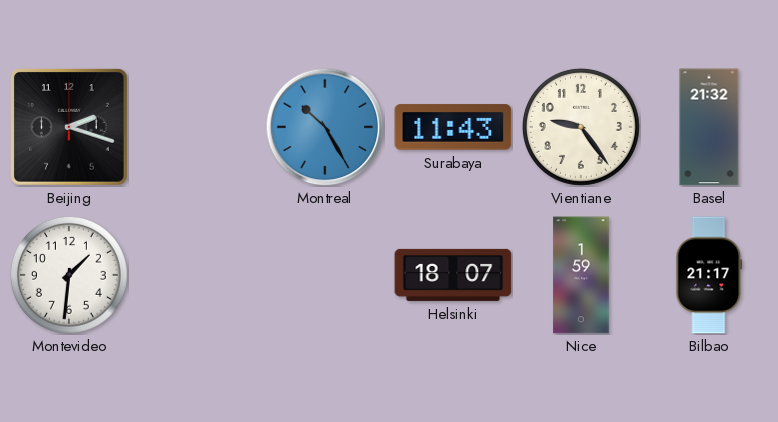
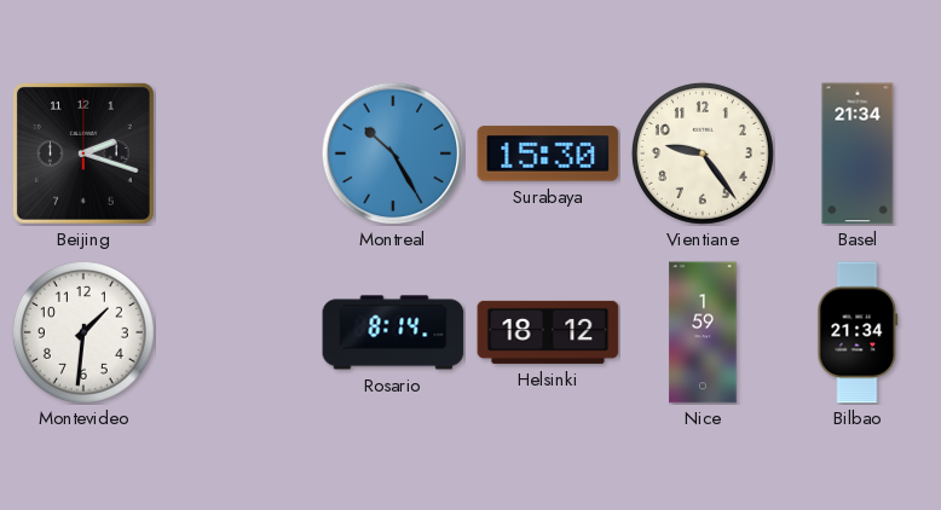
Surabaya: 11:43 -> 15:30 (548, 153)
Basel: 21:32 -> 21:34 (858, 153)
Rosario: none -> 8:14 (393, 332)
Helsinki: 18:07 -> 18:12 (548, 332)
Bilbao: 21:17 -> 21:34 (858, 332)
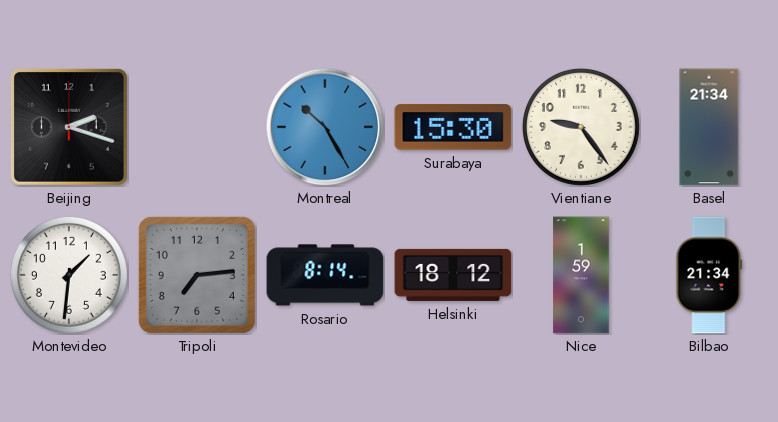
Tripoli: none -> 7:14 (197, 275)
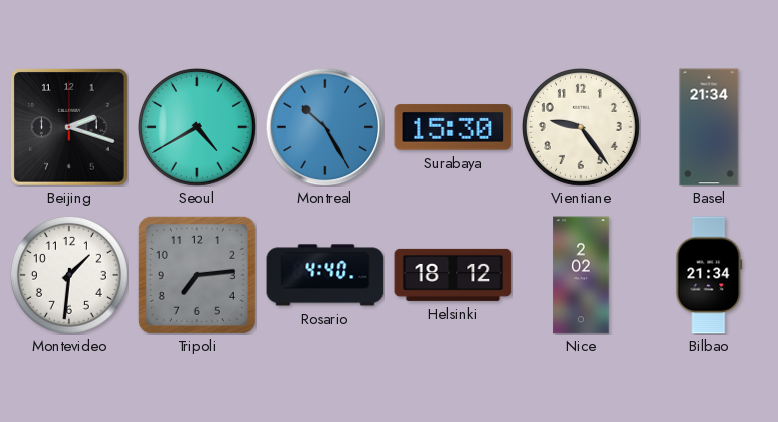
Seoul: none -> 4:40 (197, 127)
Rosario: 8:14 -> 4:40 (325, 275)
Nice: 1:59 -> 2:02 (581, 275)
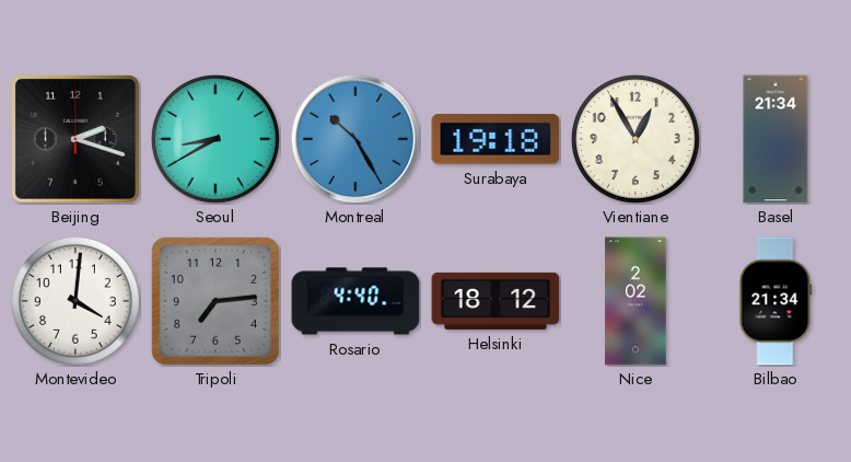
Seoul: 4:40 -> 8:40 (215, 139)
Surabaya: 15:30 -> 19:18 (496, 139)
Vientiane: 9:24 -> 12:55 (636, 139)
Montevideo: 1:31 -> 4:01 (75, 301)
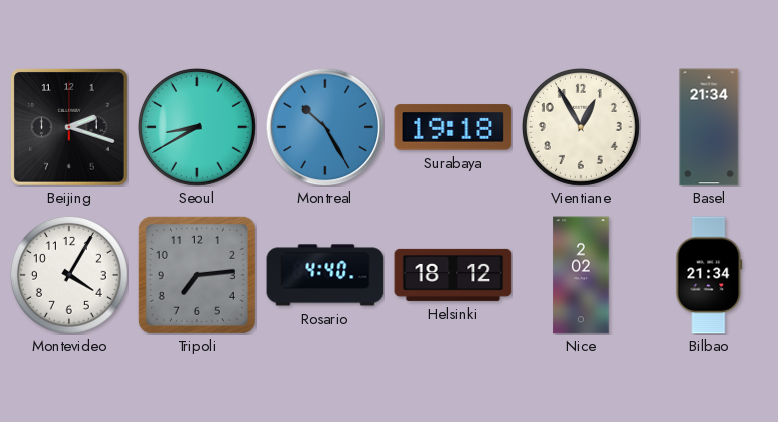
Montevideo: 4:01 -> 4:05 (69, 275)
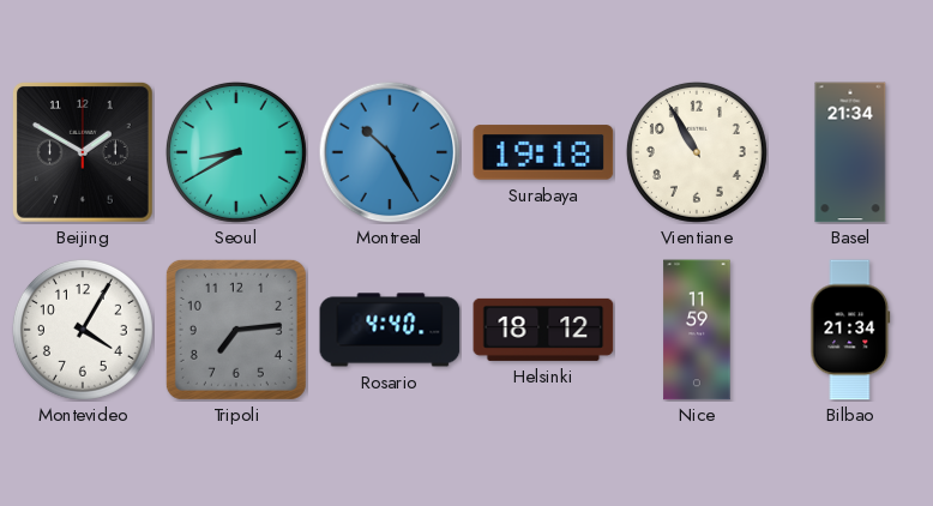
Beijing: 2:18 -> 1:50 (84, 153)
Vientiane: 12:55 -> 10:55 (697, 152)
Nice: 2:02 -> 11:59 (697, 330)
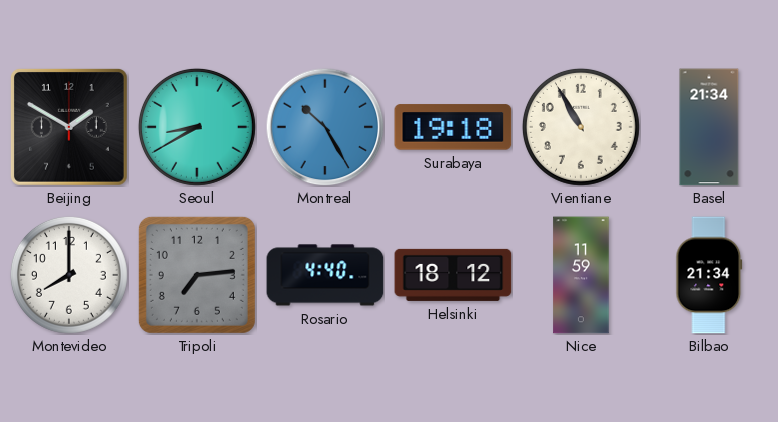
Montevideo: 4:05 -> 8:00 (69, 275)
